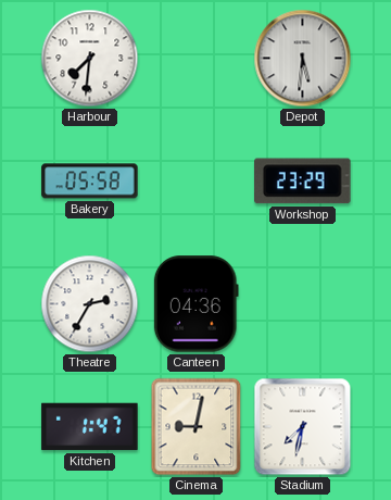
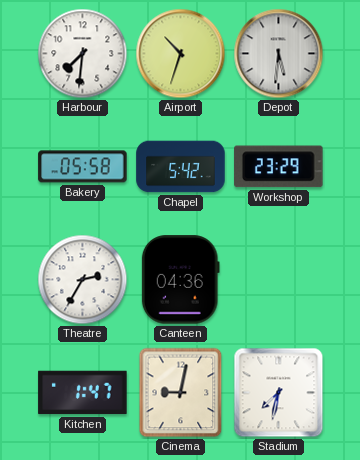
Airport: none -> 10:33 (181, 54)
Chapel: none -> 5:42 (181, 167)
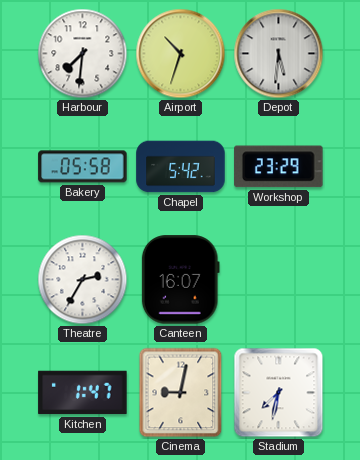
Canteen: 04:36 -> 16:07 (180, 280)
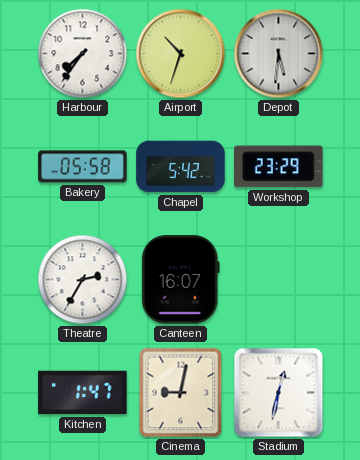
Harbour: 7:31 -> 7:36 (83, 54)
Stadium: 7:32 -> 12:32 (279, 393)
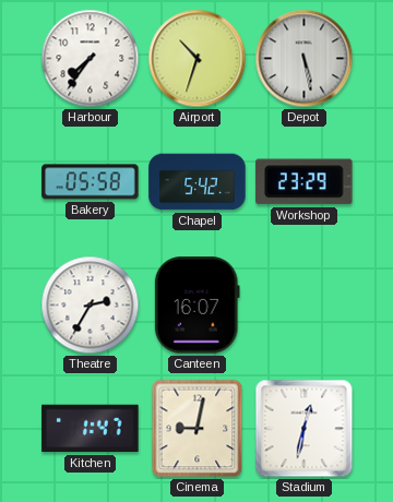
Depot: 5:31 -> 5:28 (305, 59)
